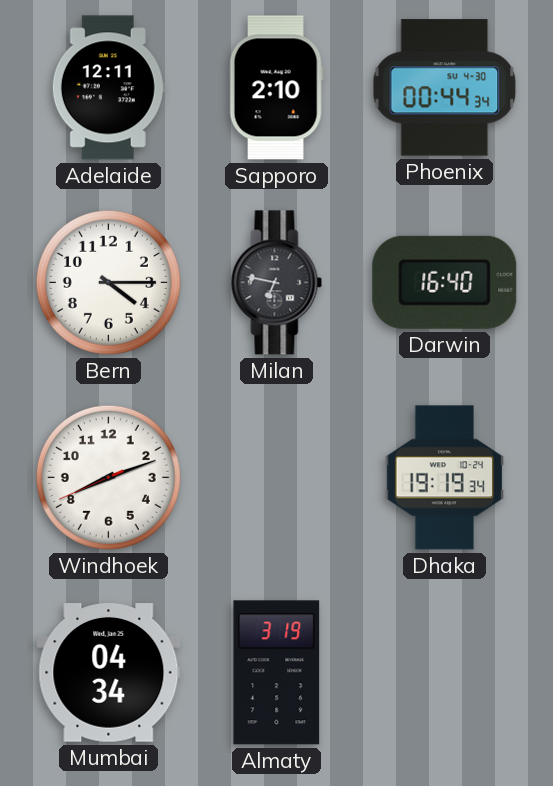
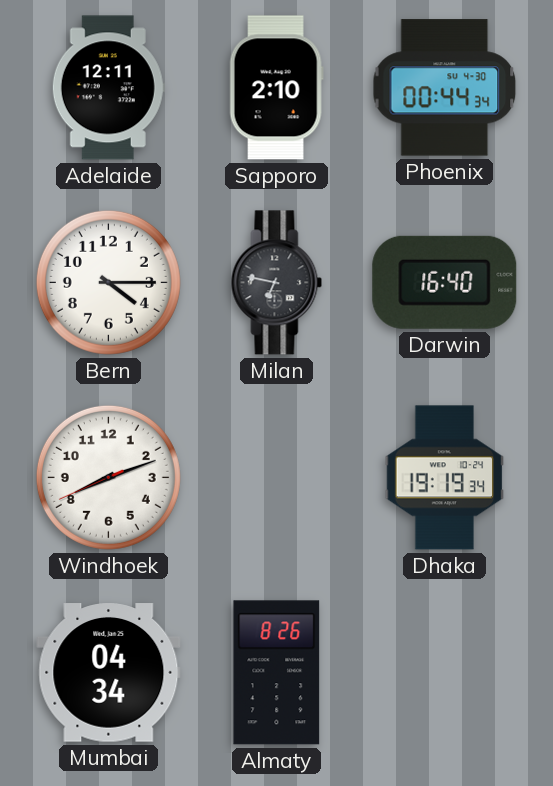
Almaty: 3:19 -> 8:26 (277, 673)
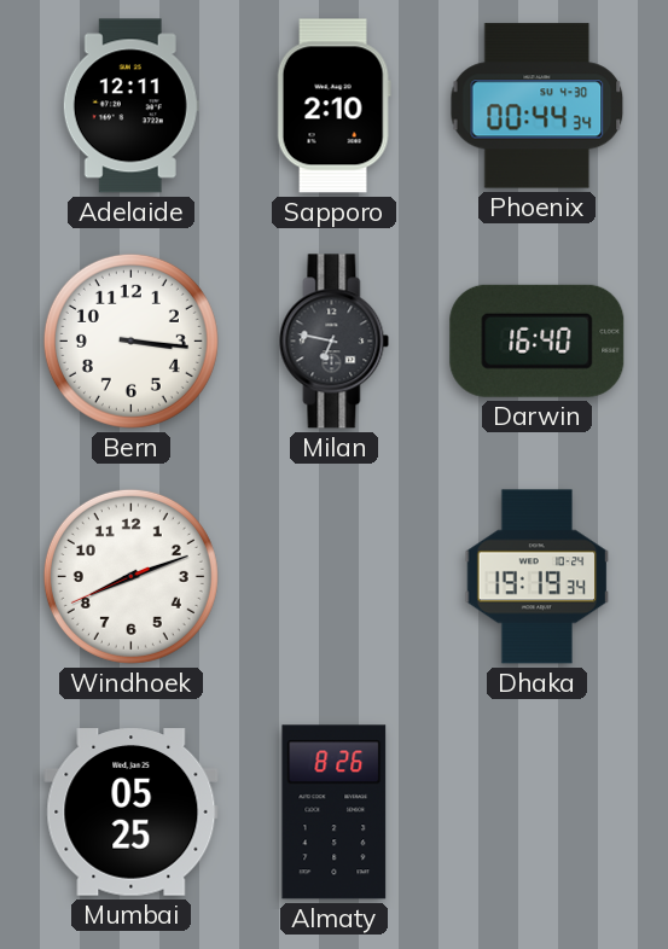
Bern: 4:15 -> 3:16 (130, 340)
Mumbai: 04:34 -> 05:25 (132, 813)
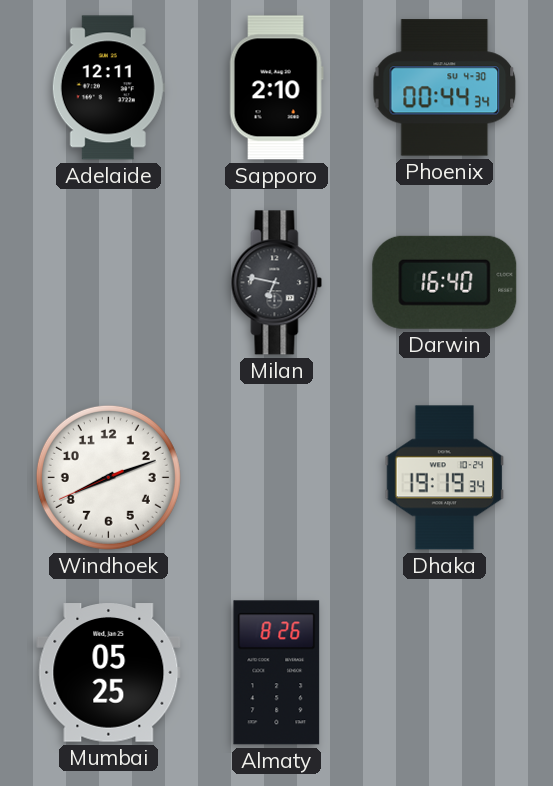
Bern: 3:16 -> none (130, 340)
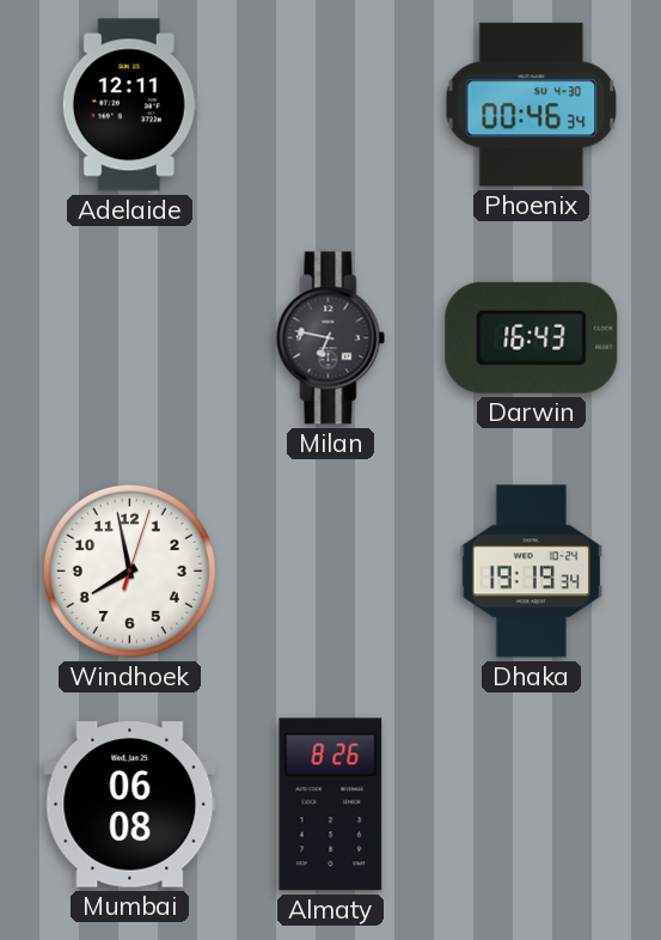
Sapporo: 2:10 -> none (276, 88)
Phoenix: 00:44 -> 00:46 (532, 105)
Darwin: 16:40 -> 16:43 (532, 337)
Windhoek: 8:11 -> 7:58 (129, 570)
Mumbai: 05:25 -> 06:08 (130, 805)
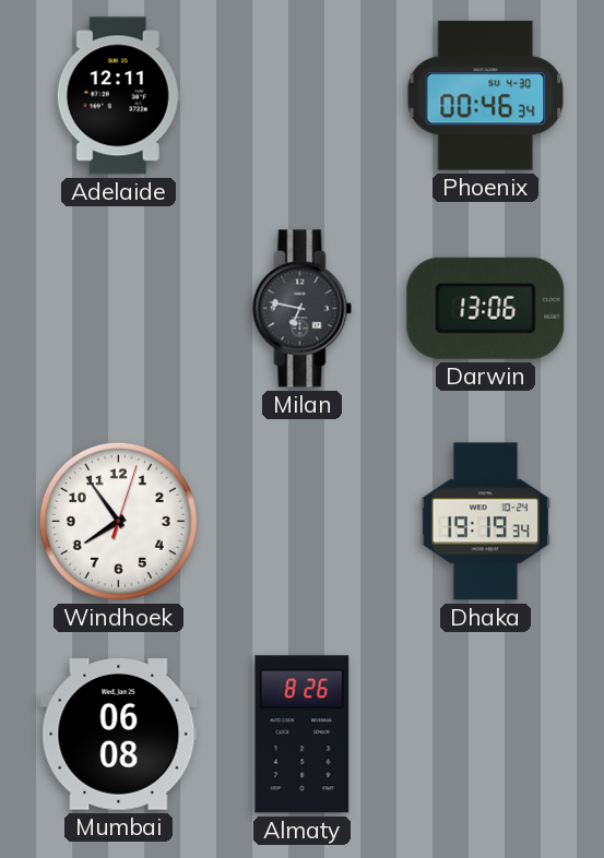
Darwin: 16:43 -> 13:06 (486, 308)
Windhoek: 7:58 -> 7:54 (118, 521)
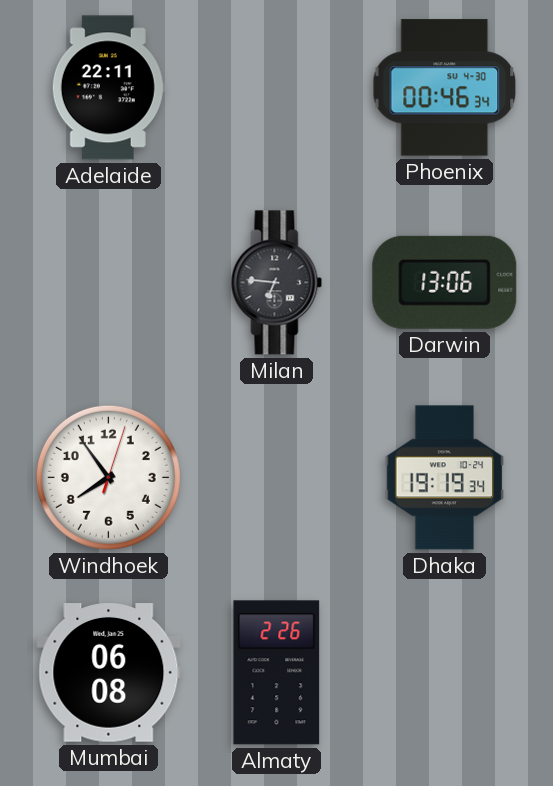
Adelaide: 12:11 -> 22:11 (108, 88)
Milan: 6:47 -> 6:46 (277, 283)
Almaty: 8:26 -> 2:26 (277, 673)
